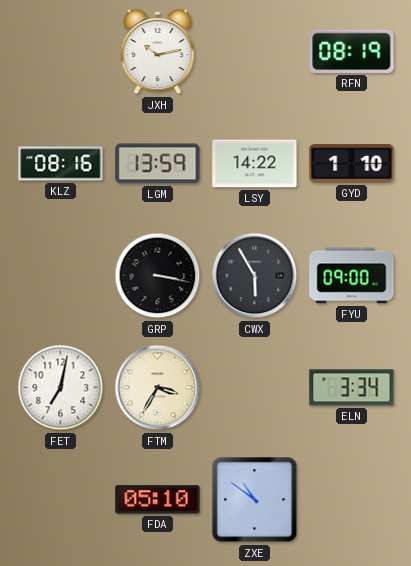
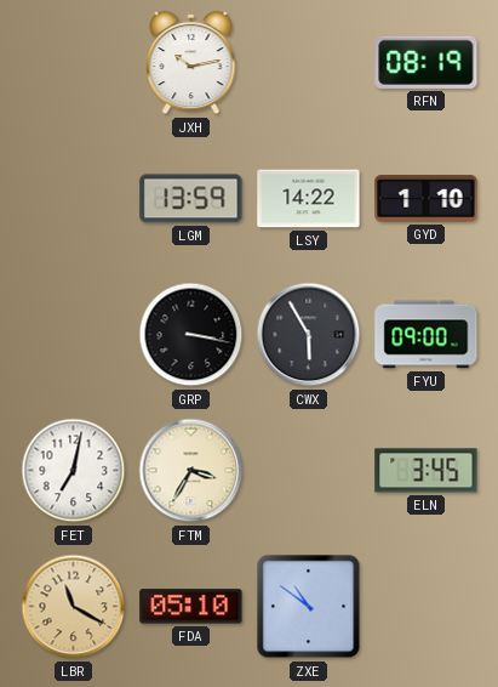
KLZ: 08:16 -> none (61, 164)
ELN: 3:34 -> 3:45 (427, 471)
LBR: none -> 11:20 (74, 607)
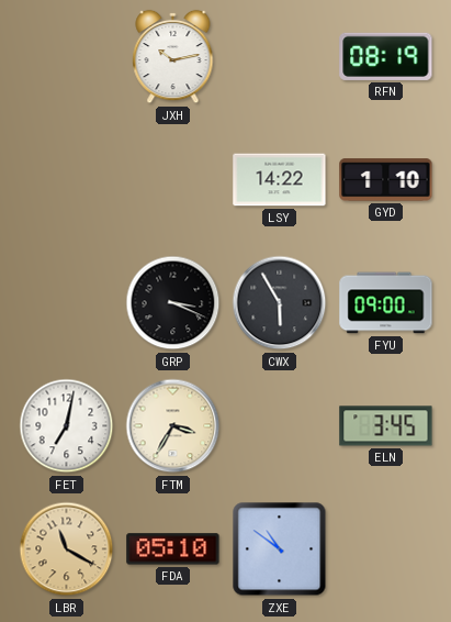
LGM: 13:59 -> none (191, 199)
GRP: 3:17 -> 3:19 (173, 303)
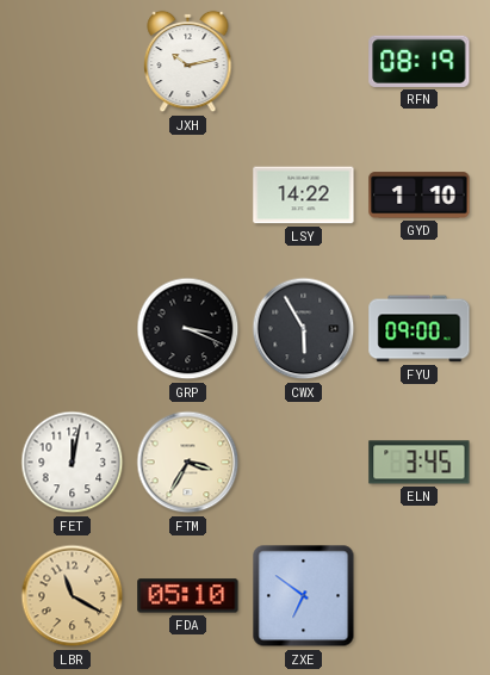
FET: 7:02 -> 12:02 (73, 463)
ZXE: 10:51 -> 6:51 (304, 596)
